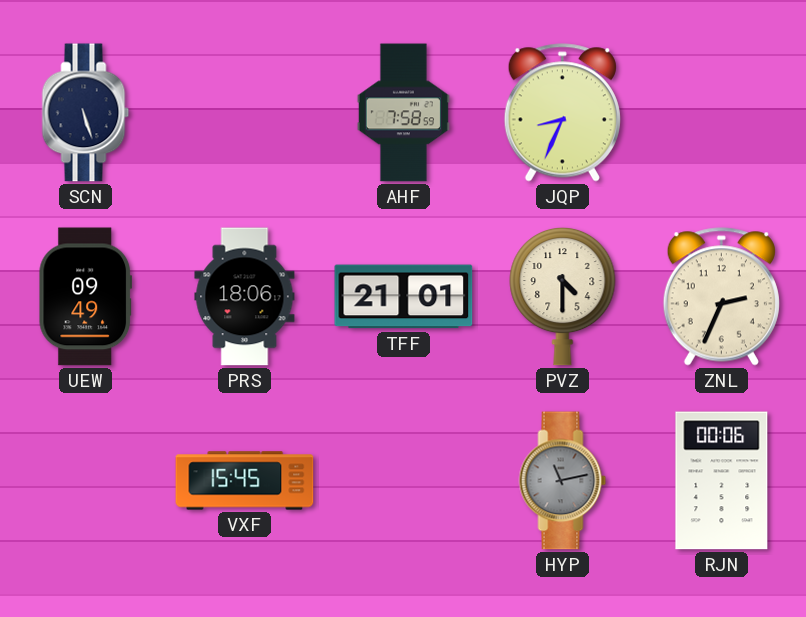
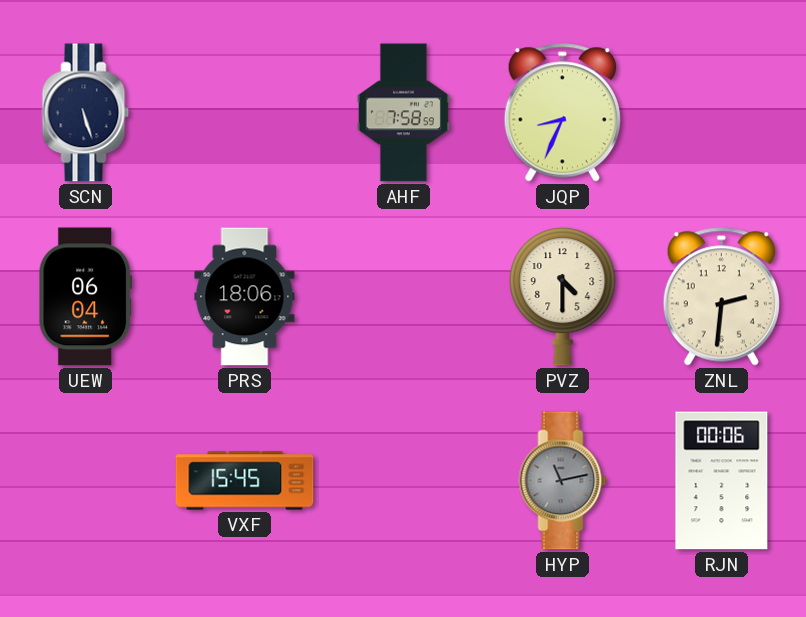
UEW: 09:49 -> 06:04 (85, 297)
TFF: 21:01 -> none (404, 297)
ZNL: 2:34 -> 2:31 (721, 297)
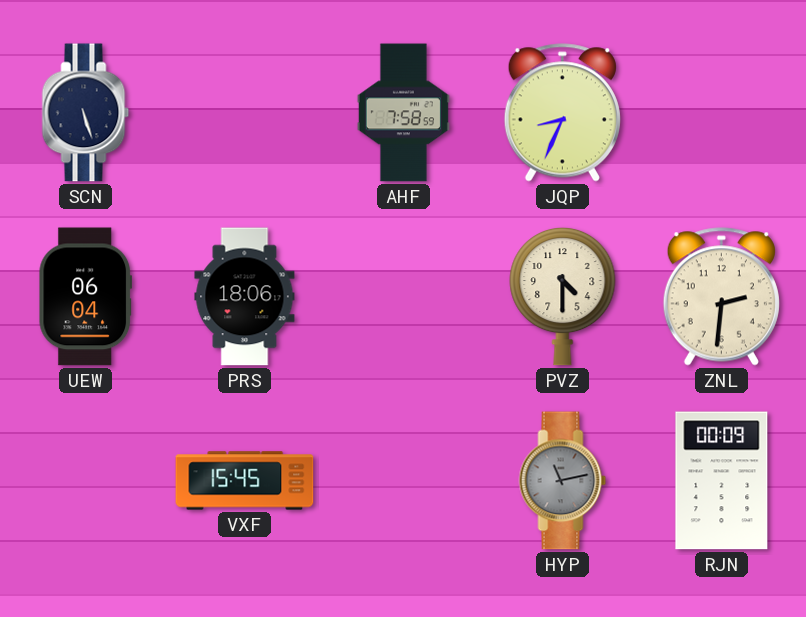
RJN: 00:06 -> 00:09 (722, 481)
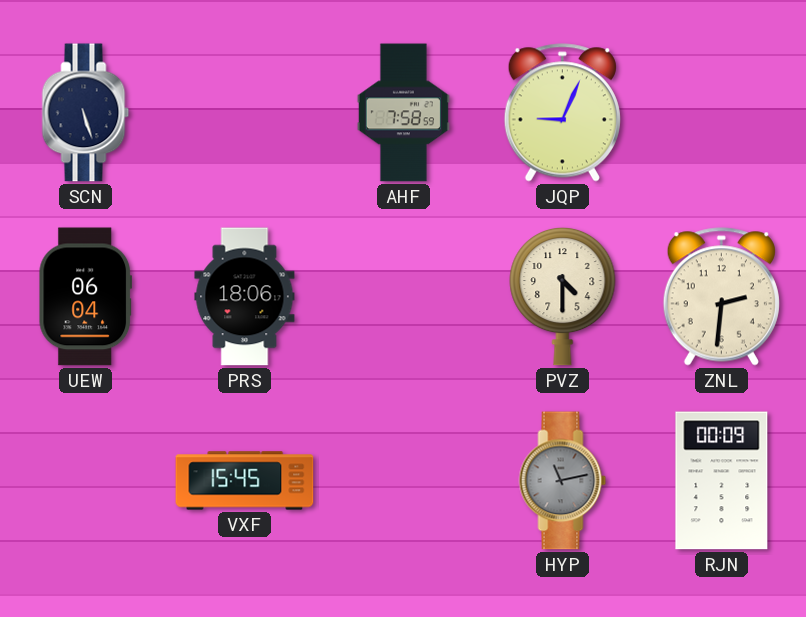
JQP: 8:34 -> 9:04 (562, 113)
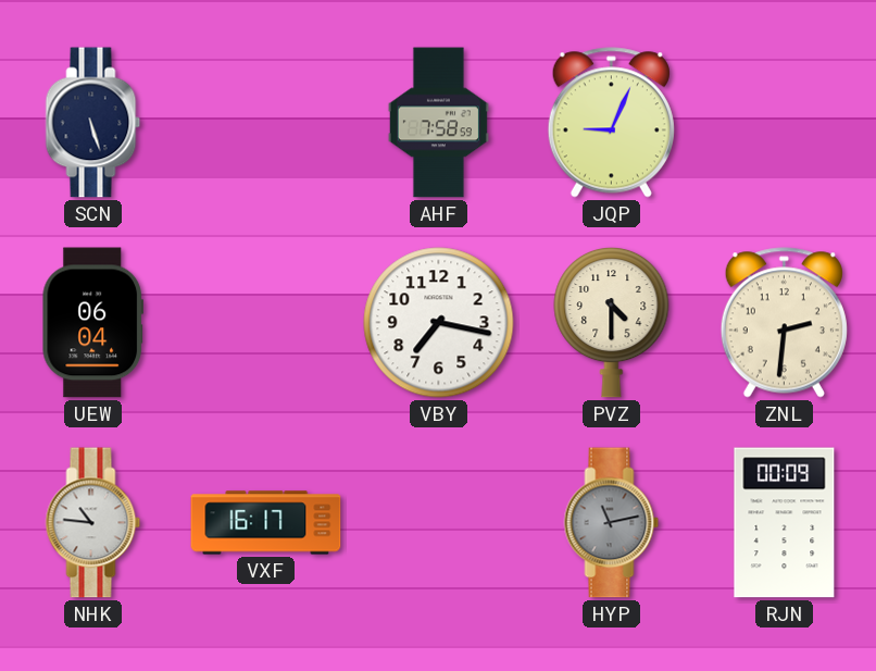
PRS: 18:06 -> none (245, 297)
VBY: none -> 7:17 (439, 323)
NHK: none -> 10:46 (93, 523)
VXF: 15:45 -> 16:17 (266, 523)
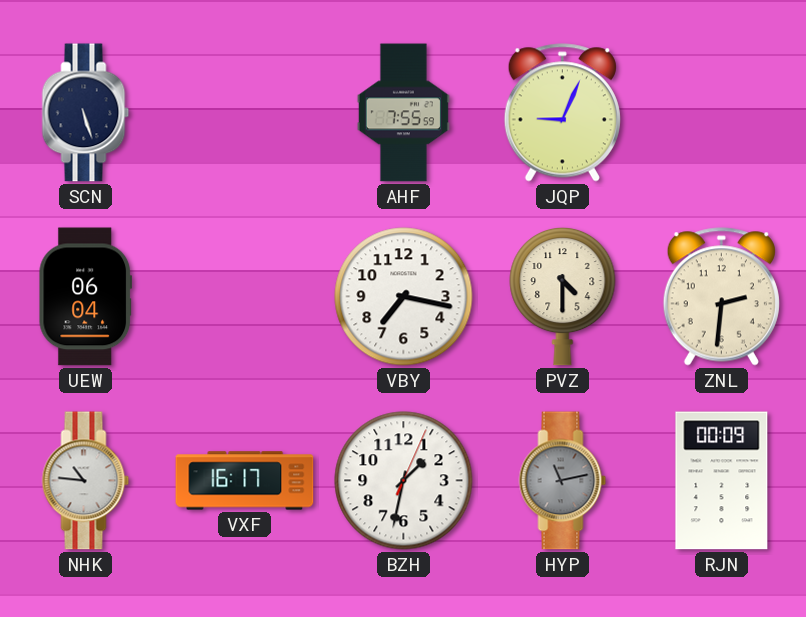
AHF: 7:58 -> 7:55 (403, 113)
BZH: none -> 1:32 (404, 481)
